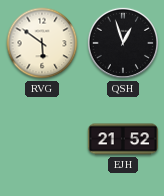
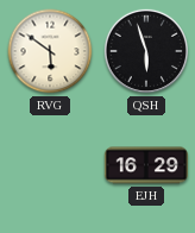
QSH: 12:57 -> 5:57 (146, 51)
EJH: 21:52 -> 16:29 (145, 165)
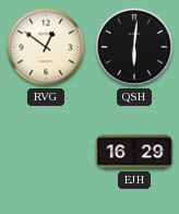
RVG: 5:51 -> 12:51 (46, 47)
QSH: 5:57 -> 6:01 (134, 47)
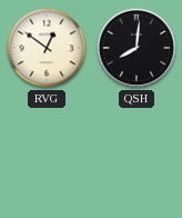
QSH: 6:01 -> 8:01 (136, 48)
EJH: 16:29 -> none (133, 152)
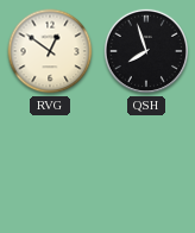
QSH: 8:01 -> 7:57 (146, 51)
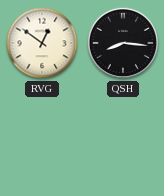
QSH: 7:57 -> 8:16 (123, 43)
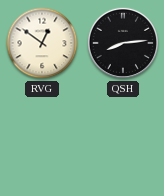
QSH: 8:16 -> 8:14 (123, 43)
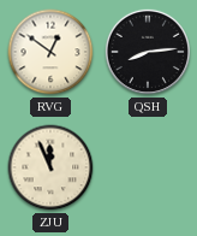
ZJU: none -> 11:56 (50, 167)
